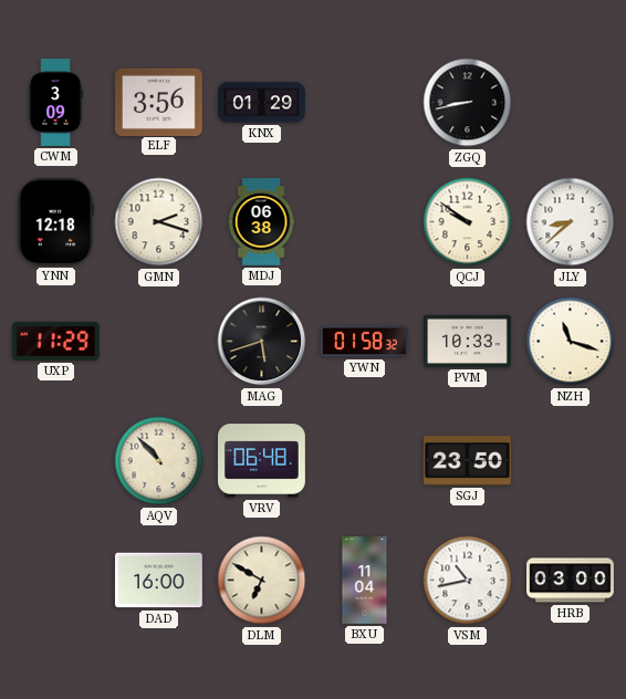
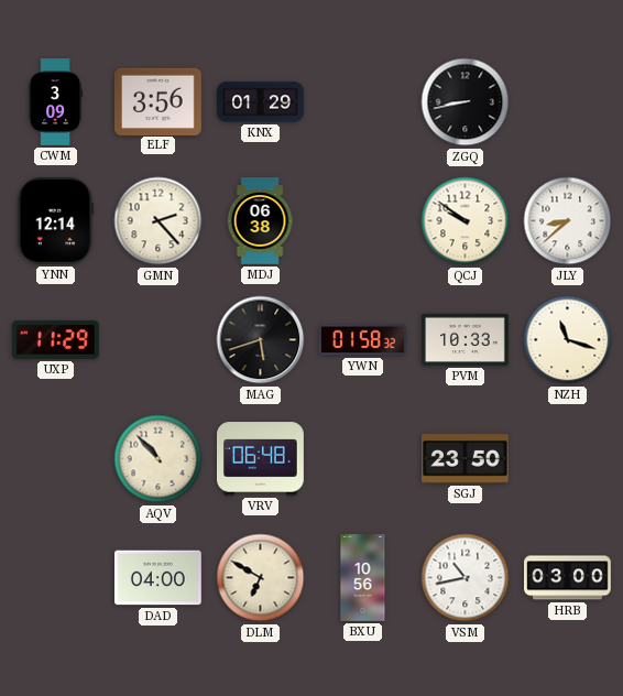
YNN: 12:18 -> 12:14 (56, 221)
GMN: 2:18 -> 2:23 (159, 221)
DAD: 16:00 -> 04:00 (159, 578)
BXU: 11:04 -> 10:56 (363, 578)
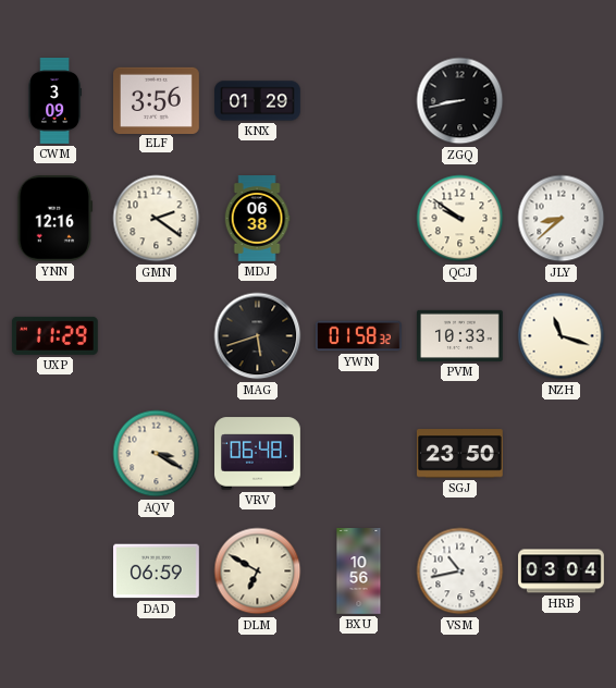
YNN: 12:14 -> 12:16 (56, 219)
GMN: 2:23 -> 2:21 (157, 219)
AQV: 10:53 -> 3:20 (157, 454)
DAD: 04:00 -> 06:59 (157, 572)
HRB: 03:00 -> 03:04 (562, 572)
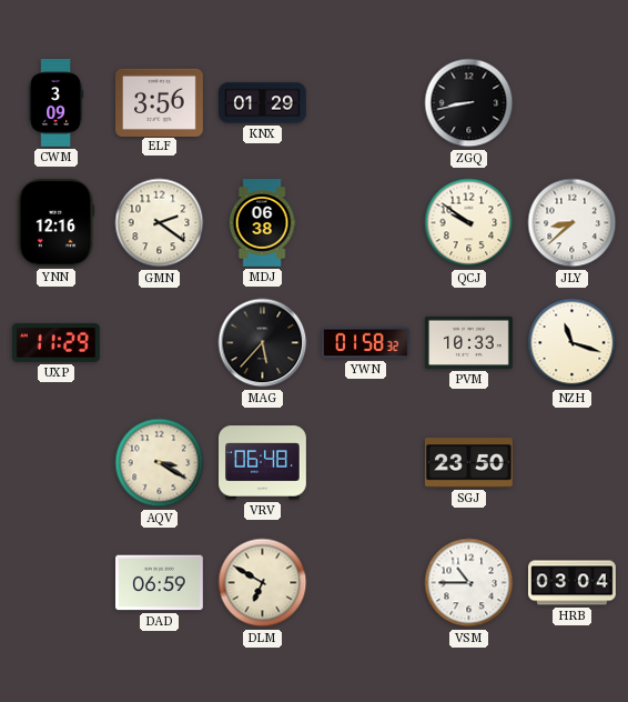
MAG: 5:42 -> 5:37 (263, 343)
BXU: 10:56 -> none (359, 572)
VSM: 10:43 -> 10:45 (469, 583)
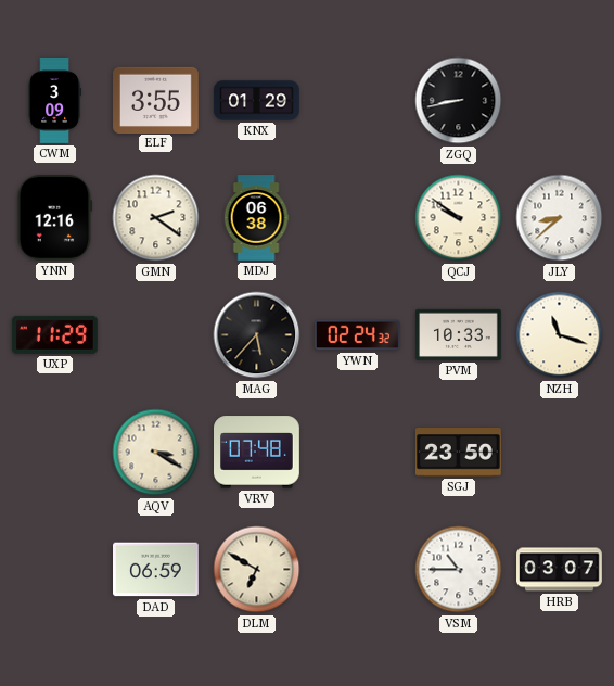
ELF: 3:56 -> 3:55 (156, 100)
YWN: 01:58 -> 02:24 (358, 335)
VRV: 06:48 -> 07:48 (257, 453)
HRB: 03:04 -> 03:07 (560, 570)
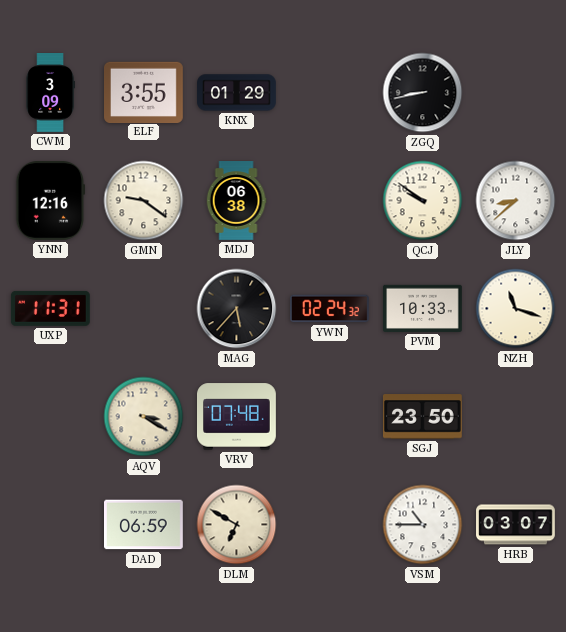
GMN: 2:21 -> 9:21 (144, 201)
UXP: 11:29 -> 11:31 (50, 308)
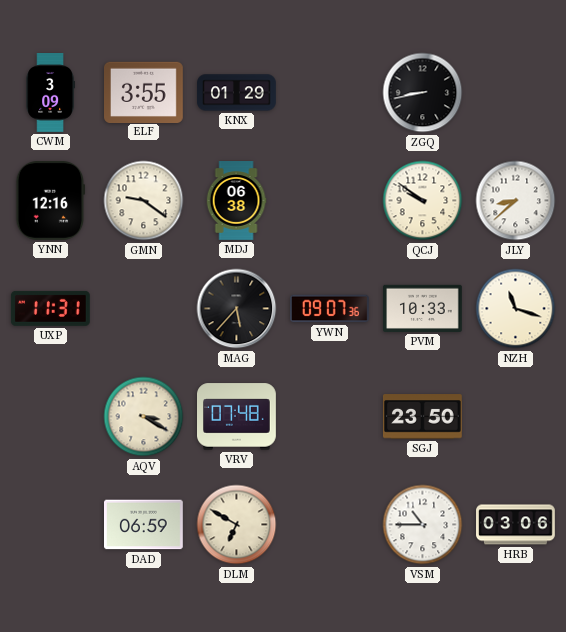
YWN: 02:24 -> 09:07 (330, 309)
HRB: 03:07 -> 03:06 (516, 525)
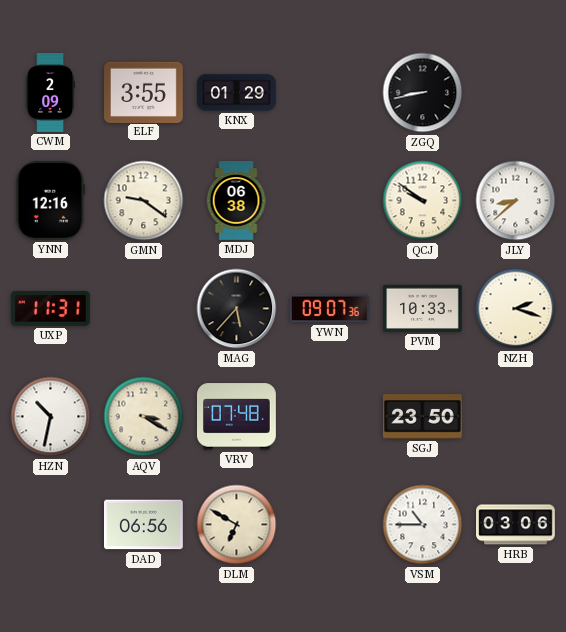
CWM: 3:09 -> 2:09 (50, 93)
NZH: 11:18 -> 2:18 (516, 309)
HZN: none -> 10:32 (51, 417)
DAD: 06:59 -> 06:56 (144, 525)
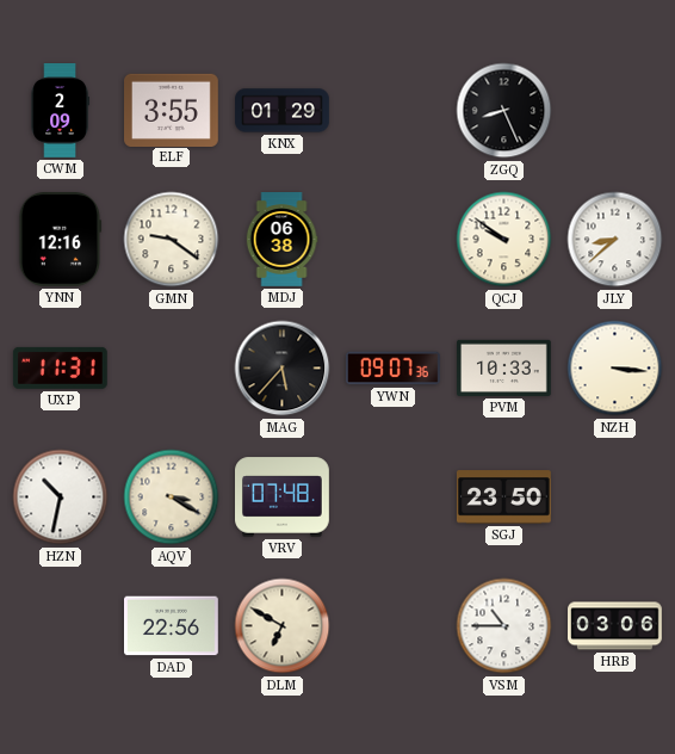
ZGQ: 8:43 -> 8:26 (504, 111)
NZH: 2:18 -> 3:16 (615, 369)
DAD: 06:56 -> 22:56 (172, 626)
